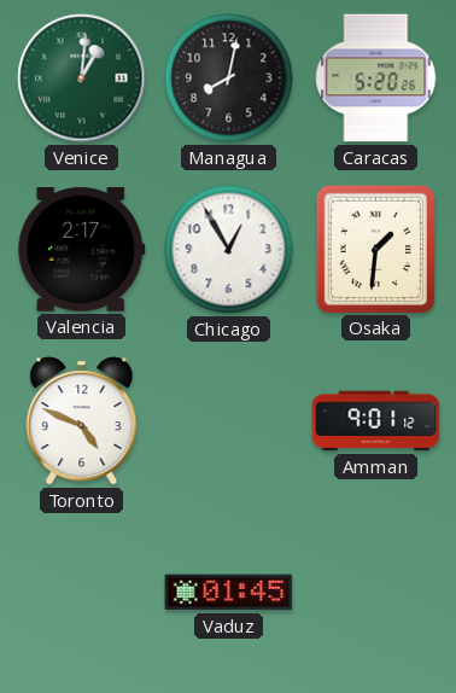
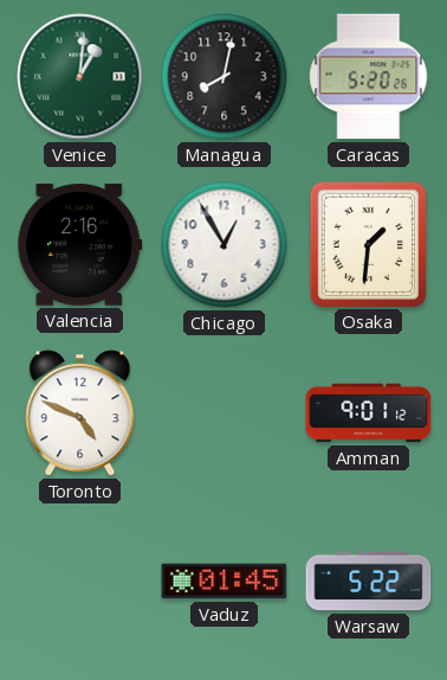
Valencia: 2:17 -> 2:16 (80, 245)
Warsaw: none -> 5:22 (369, 582)
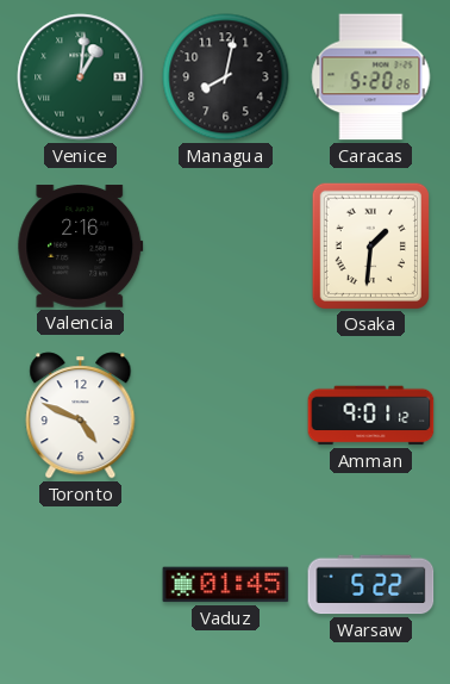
Chicago: 12:55 -> none (225, 245)
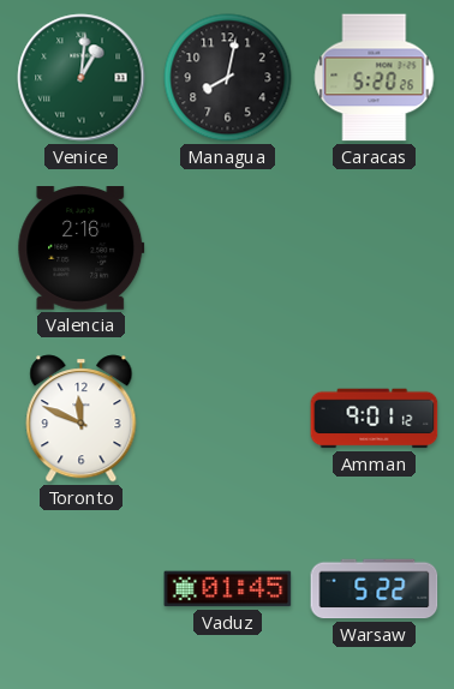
Osaka: 1:31 -> none (370, 245)
Toronto: 4:49 -> 11:49 (82, 419)
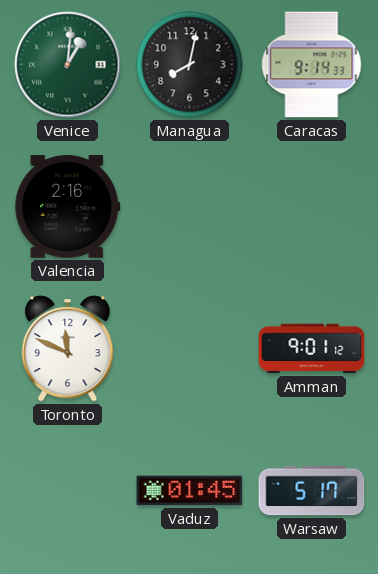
Caracas: 5:20 -> 9:14 (312, 65)
Warsaw: 5:22 -> 5:17 (312, 491)
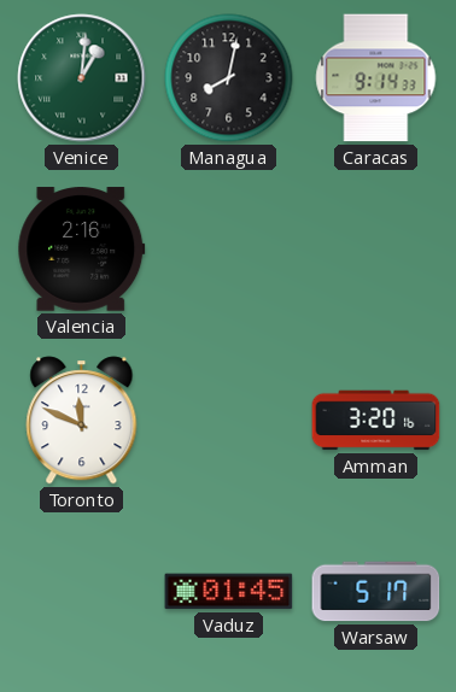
Amman: 9:01 -> 3:20 (376, 421)
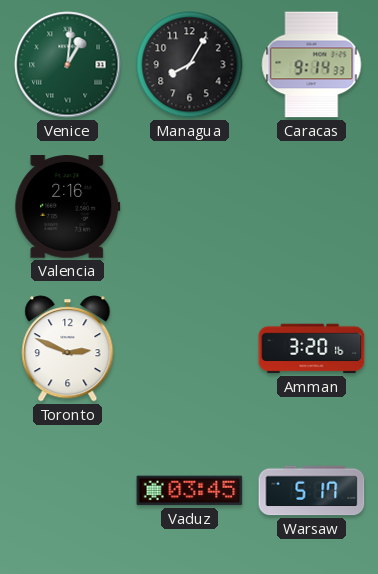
Managua: 8:02 -> 8:05 (190, 65)
Toronto: 11:49 -> 2:49 (68, 349)
Vaduz: 01:45 -> 03:45 (190, 491)
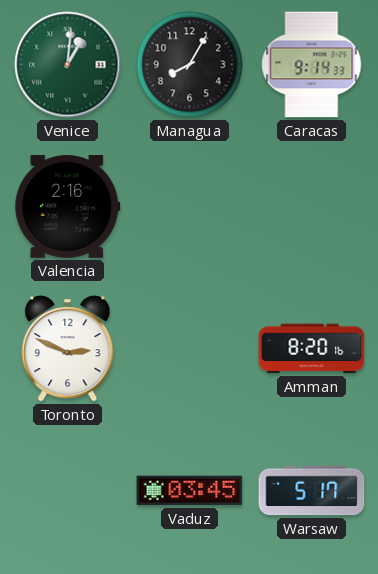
Amman: 3:20 -> 8:20 (312, 349)
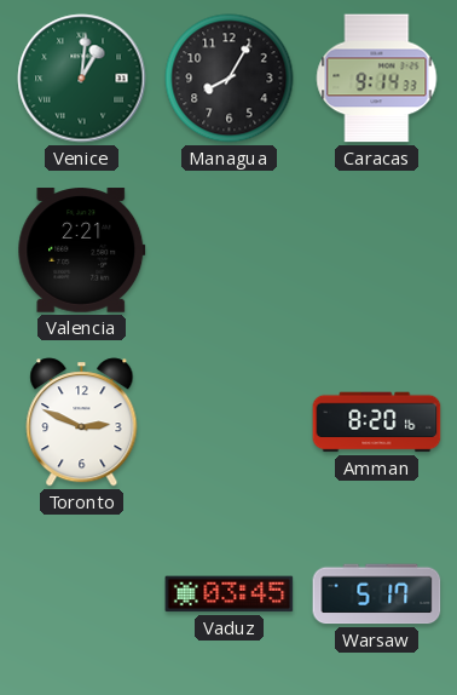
Valencia: 2:16 -> 2:21 (82, 251)
